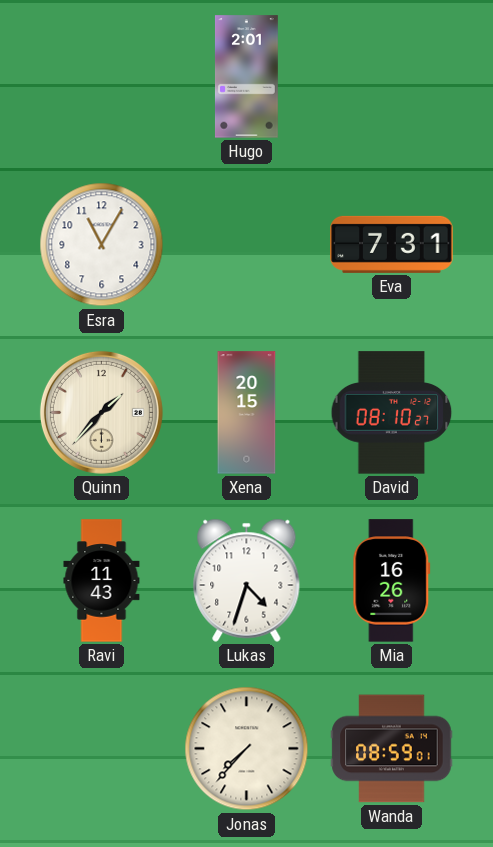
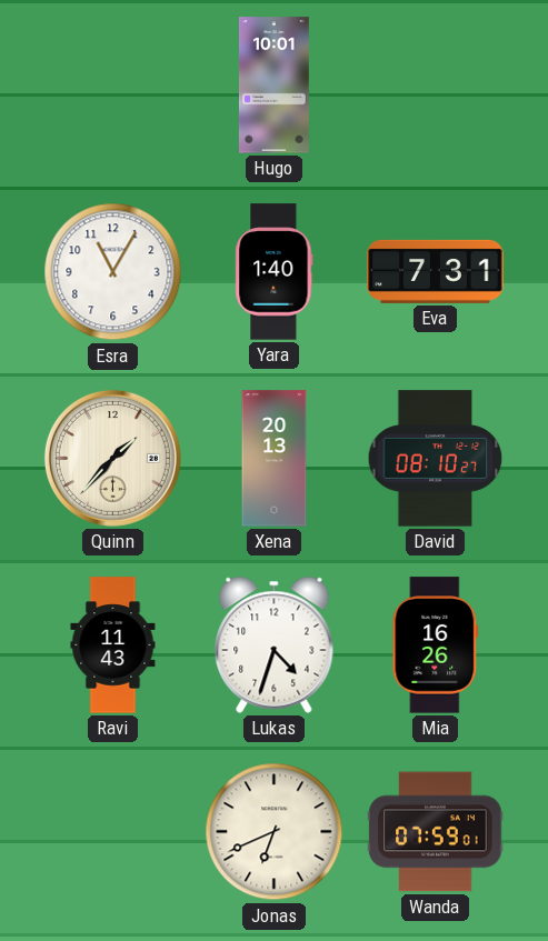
Hugo: 2:01 -> 10:01 (275, 86)
Yara: none -> 1:40 (275, 272)
Xena: 20:15 -> 20:13 (275, 459)
Jonas: 7:37 -> 6:41 (275, 832)
Wanda: 08:59 -> 07:59 (436, 832)
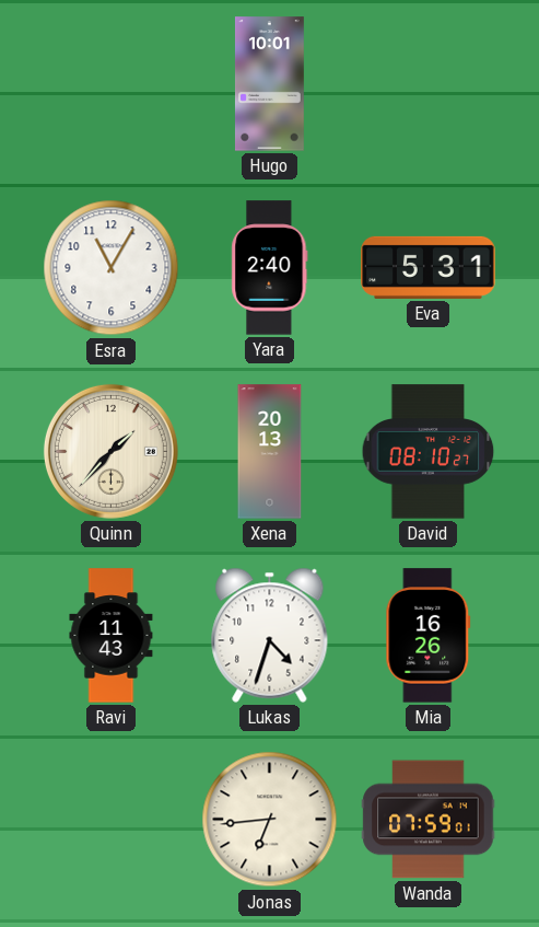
Yara: 1:40 -> 2:40 (270, 268)
Eva: 7:31 -> 5:31 (429, 267)
Jonas: 6:41 -> 6:44 (270, 820)
